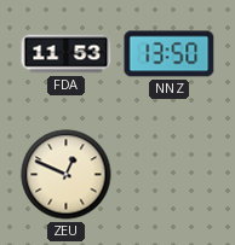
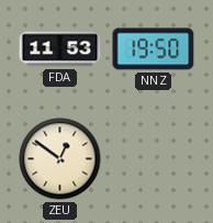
NNZ: 13:50 -> 19:50 (154, 49)
ZEU: 12:49 -> 12:51 (60, 159)
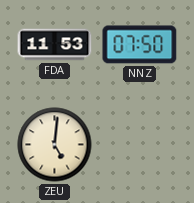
NNZ: 19:50 -> 07:50 (140, 45)
ZEU: 12:51 -> 5:01 (55, 145)
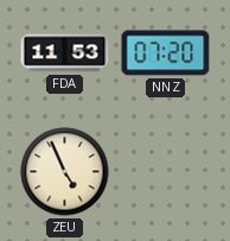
NNZ: 07:50 -> 07:20 (166, 53)
ZEU: 5:01 -> 4:56 (65, 172)
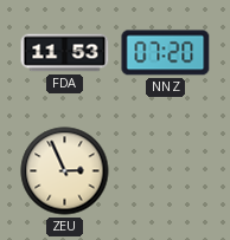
ZEU: 4:56 -> 2:56 (65, 171)
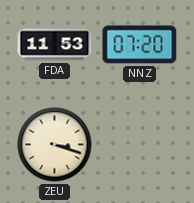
ZEU: 2:56 -> 3:18 (55, 145)
